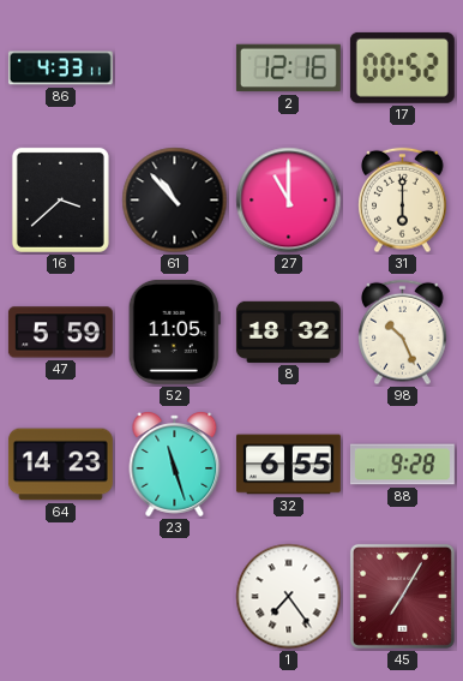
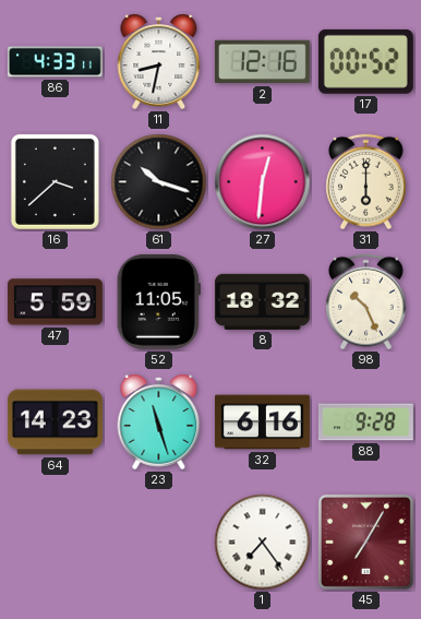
11: none -> 8:32 (159, 61)
61: 10:53 -> 10:18 (159, 182)
27: 11:00 -> 12:31 (263, 182)
32: 6:55 -> 6:16 (262, 422)
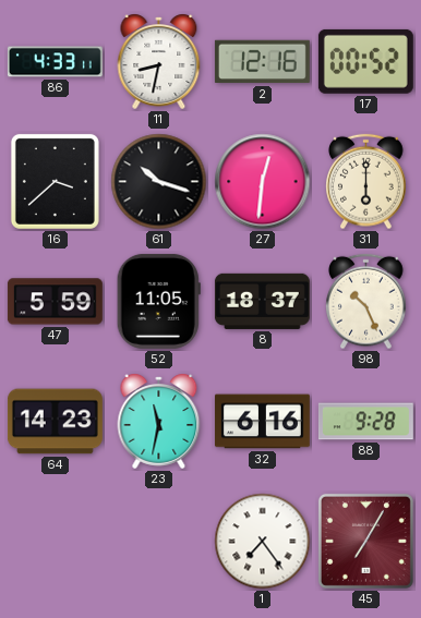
8: 18:32 -> 18:37 (262, 301)
23: 11:27 -> 11:32 (159, 421)
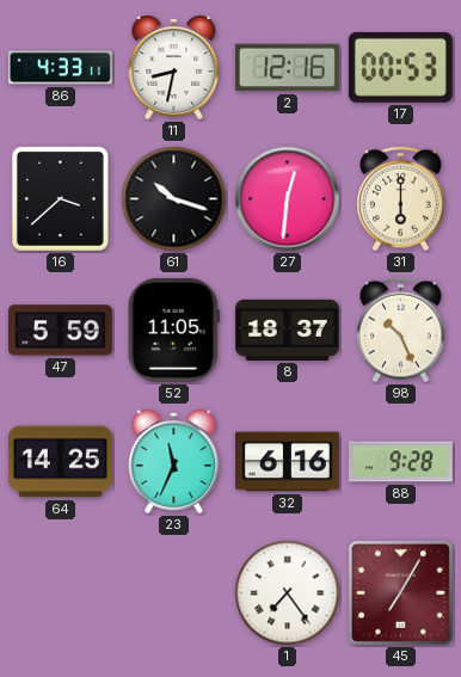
17: 00:52 -> 00:53 (400, 67)
64: 14:23 -> 14:25 (60, 462)
23: 11:32 -> 11:34 (174, 461)
